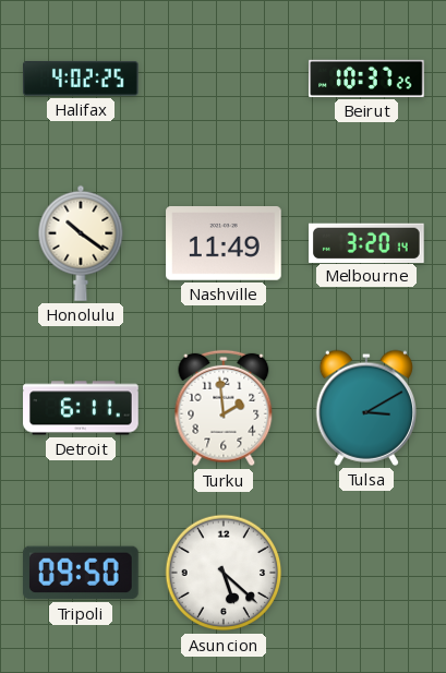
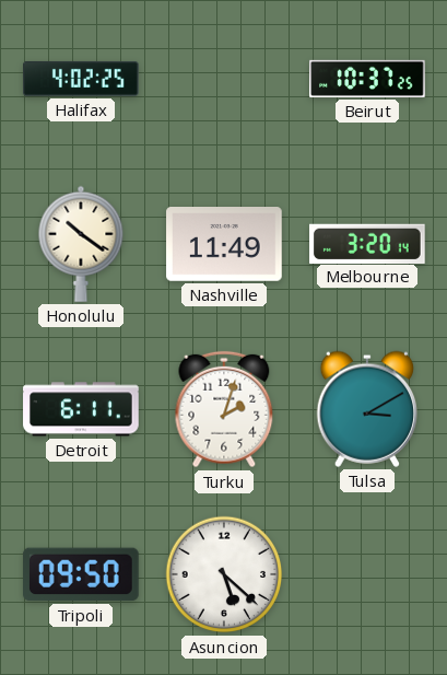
Turku: 1:59 -> 2:03 (224, 409)
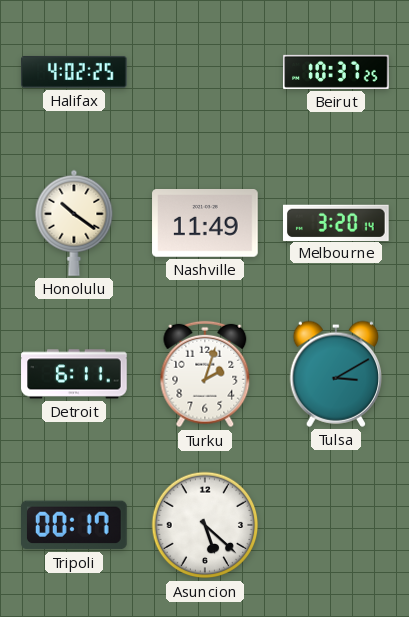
Tripoli: 09:50 -> 00:17 (75, 525)
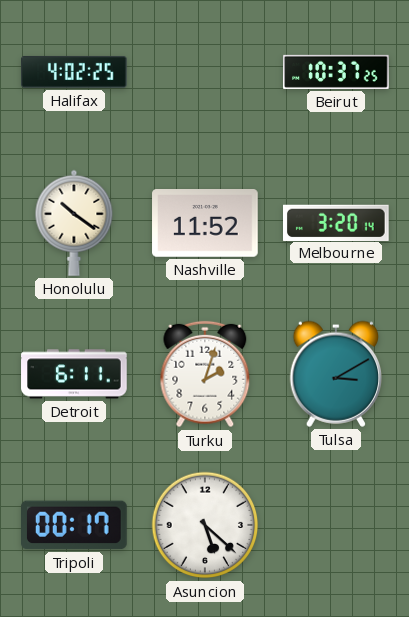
Nashville: 11:49 -> 11:52 (205, 224)
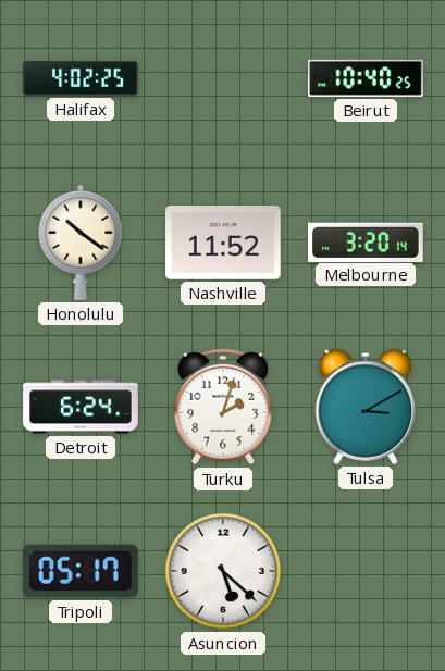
Beirut: 10:37 -> 10:40 (366, 78)
Detroit: 6:11 -> 6:24 (81, 407)
Tripoli: 00:17 -> 05:17 (82, 571)
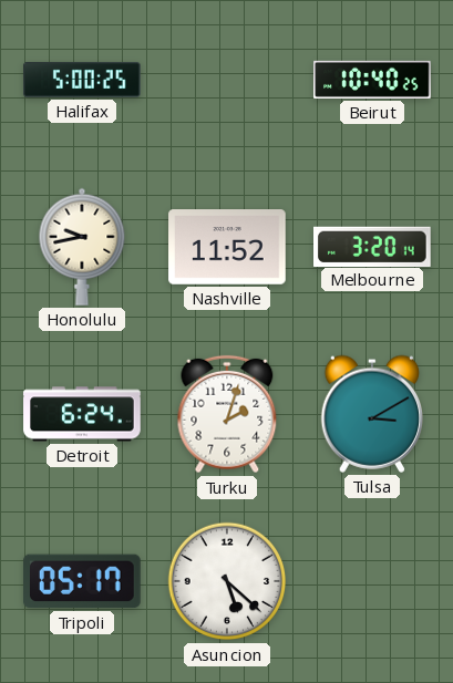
Halifax: 4:02 -> 5:00 (83, 80)
Honolulu: 10:21 -> 9:43 (82, 247)
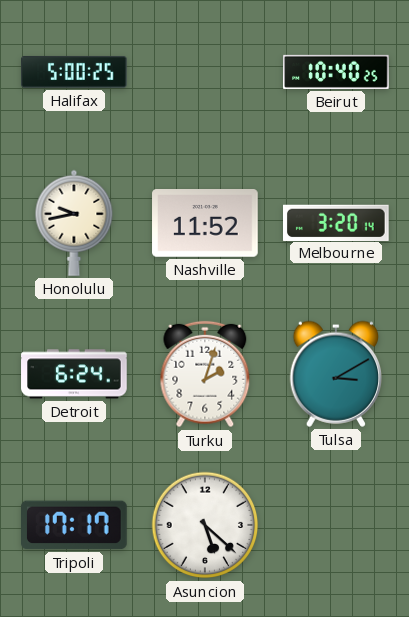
Tripoli: 05:17 -> 17:17 (75, 525)
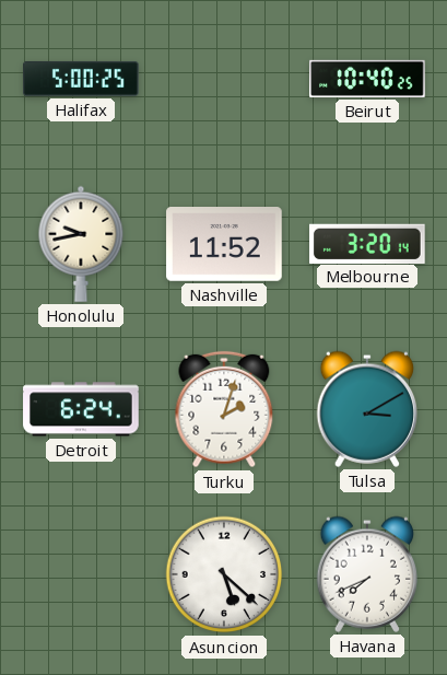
Tripoli: 17:17 -> none (75, 525)
Havana: none -> 7:41 (366, 574)
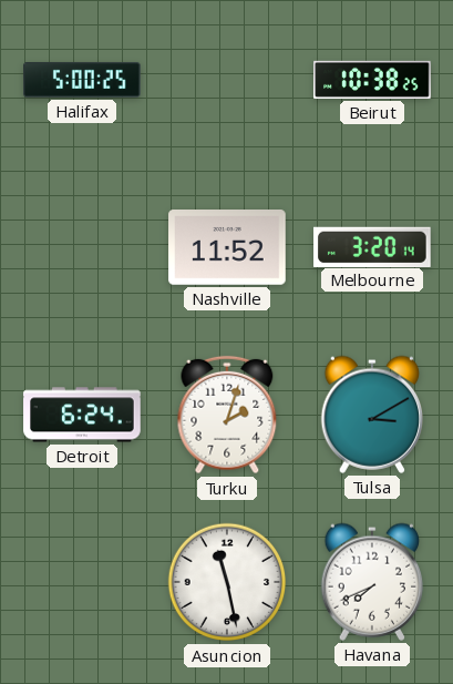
Beirut: 10:40 -> 10:38 (372, 80)
Honolulu: 9:43 -> none (81, 244)
Asuncion: 5:22 -> 11:28 (227, 582)
